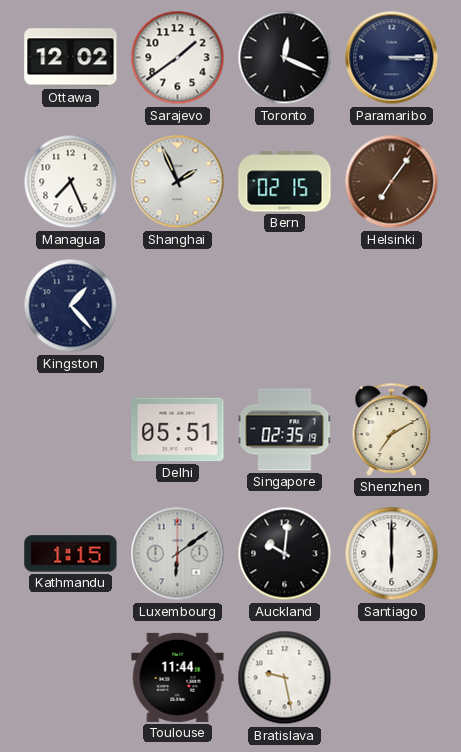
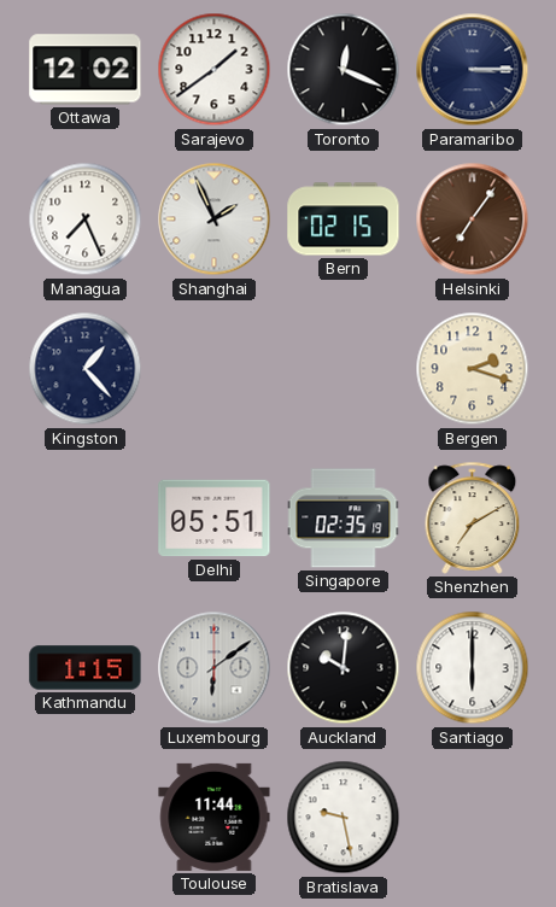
Bergen: none -> 2:18 (473, 369)
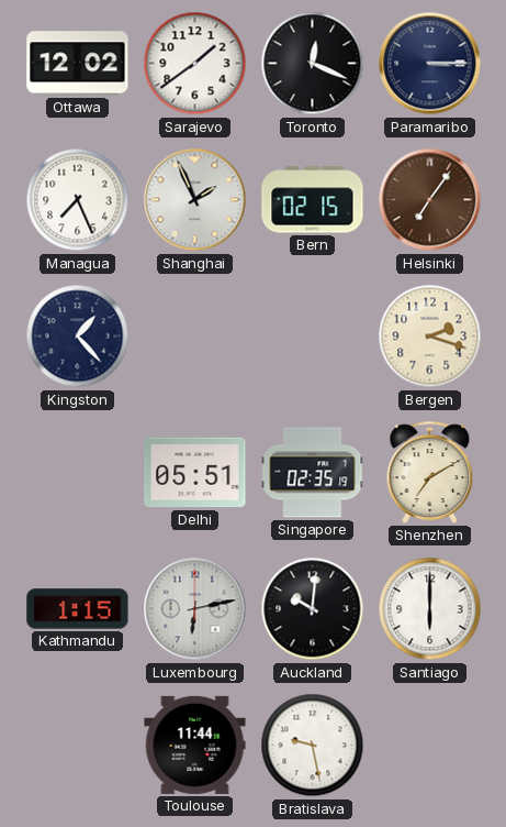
Luxembourg: 6:09 -> 6:13 (195, 609)
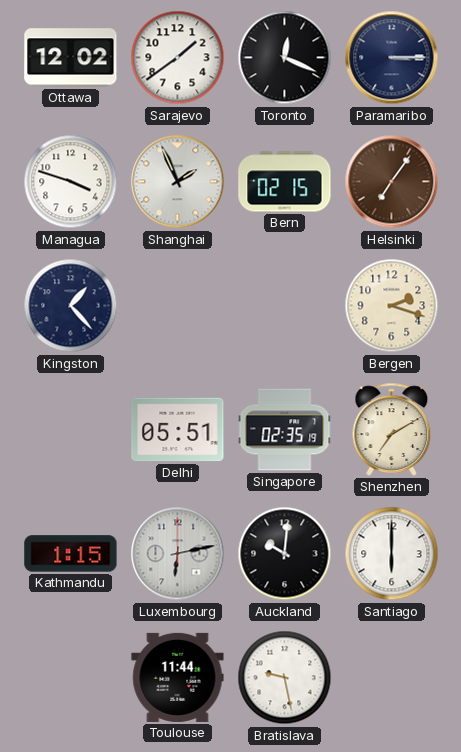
Managua: 7:26 -> 3:48 (71, 182)
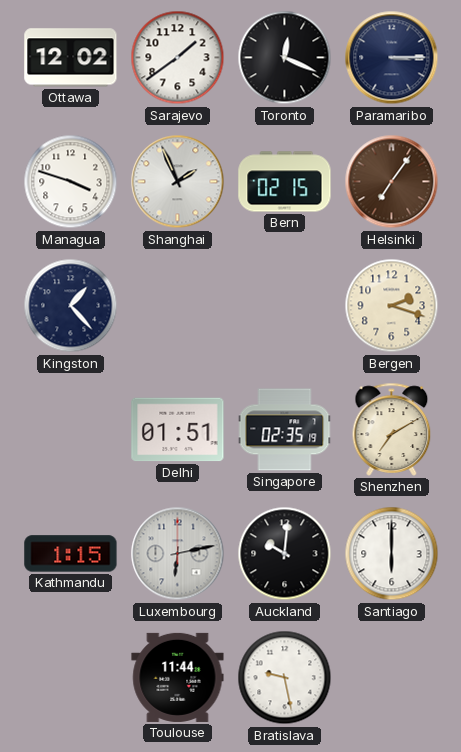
Delhi: 05:51 -> 01:51 (178, 430)
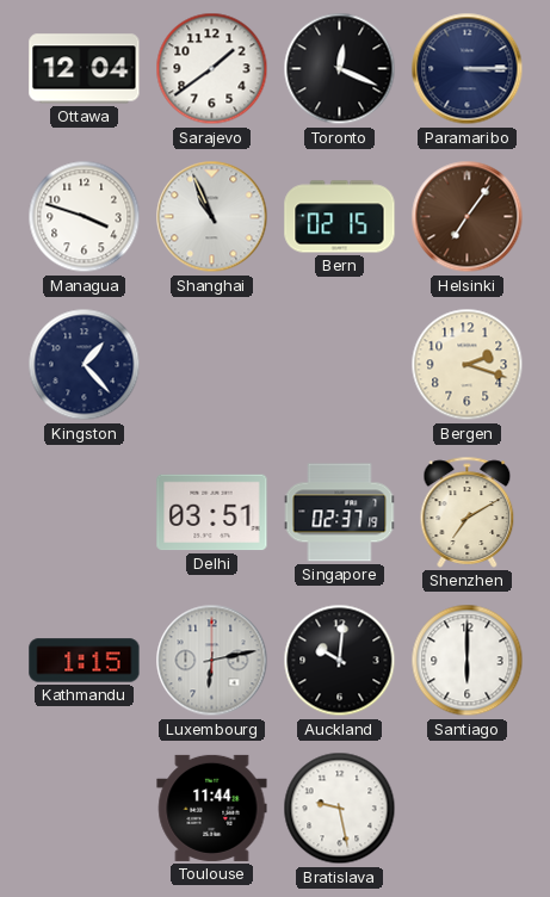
Ottawa: 12:02 -> 12:04 (85, 69)
Shanghai: 1:56 -> 10:56 (212, 217)
Delhi: 01:51 -> 03:51 (212, 513)
Singapore: 02:35 -> 02:37 (340, 513)
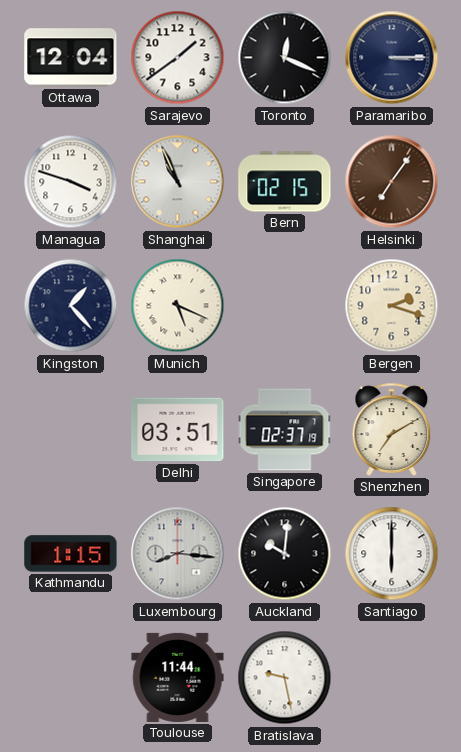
Munich: none -> 5:19 (178, 306)
Luxembourg: 6:13 -> 8:16 (178, 554)
